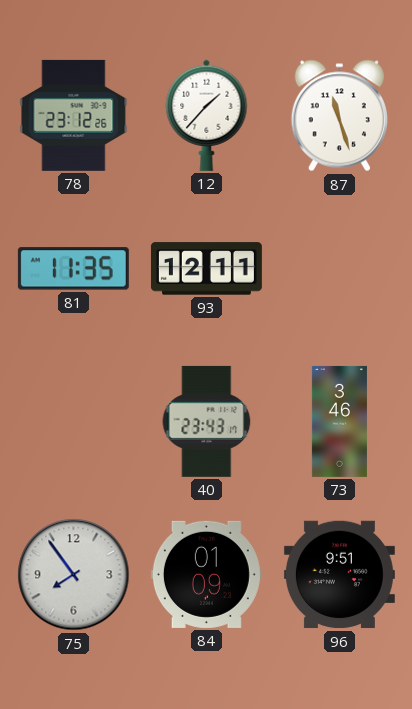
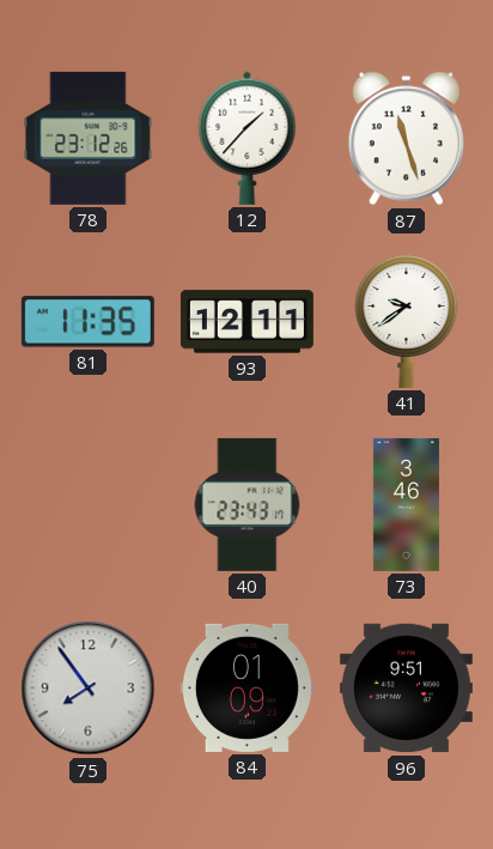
41: none -> 9:39 (407, 321)
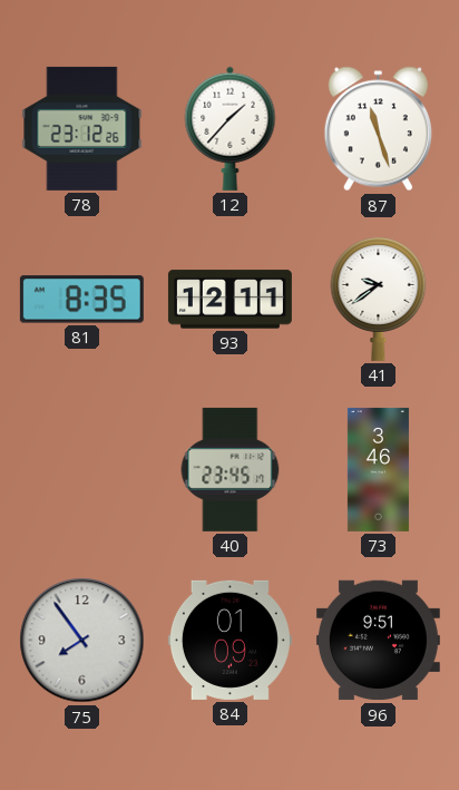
81: 11:35 -> 8:35 (81, 300)
40: 23:43 -> 23:45 (231, 469)
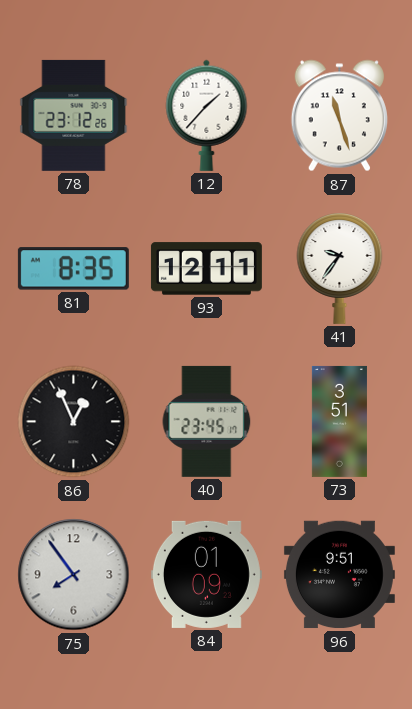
41: 9:39 -> 9:36 (340, 268)
86: none -> 12:56 (74, 422)
73: 3:46 -> 3:51 (339, 421)
